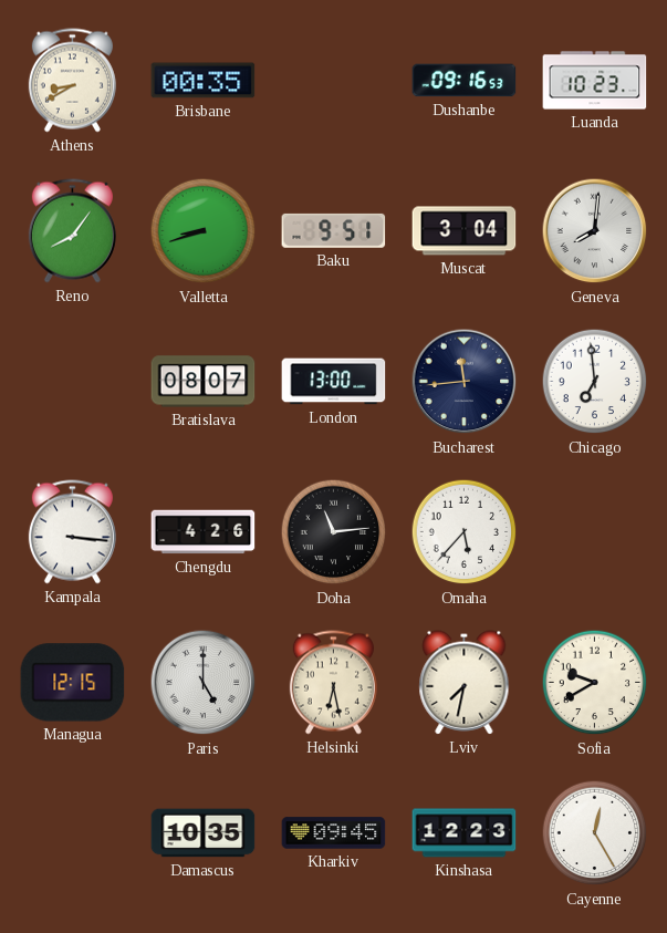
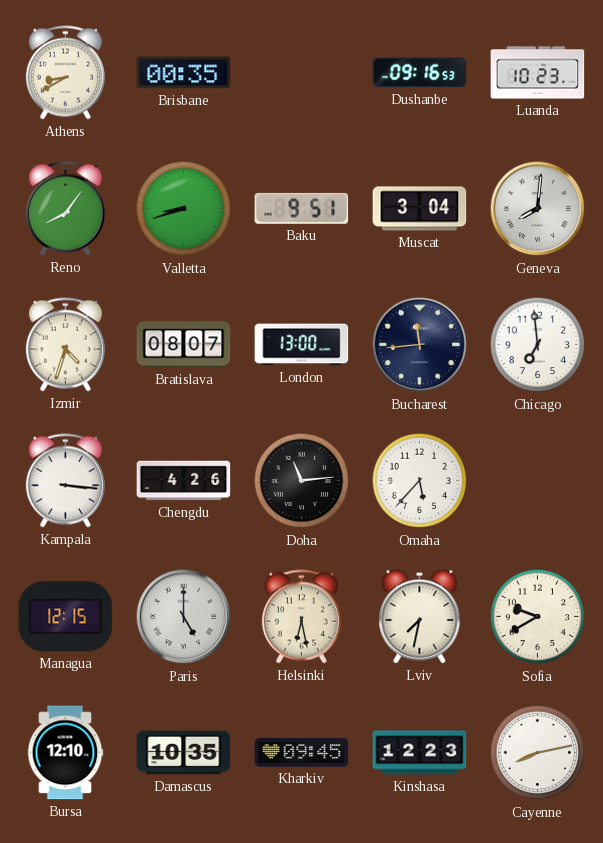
Izmir: none -> 4:33 (65, 345)
Bursa: none -> 12:10 (65, 753)
Cayenne: 12:25 -> 8:13 (538, 753)
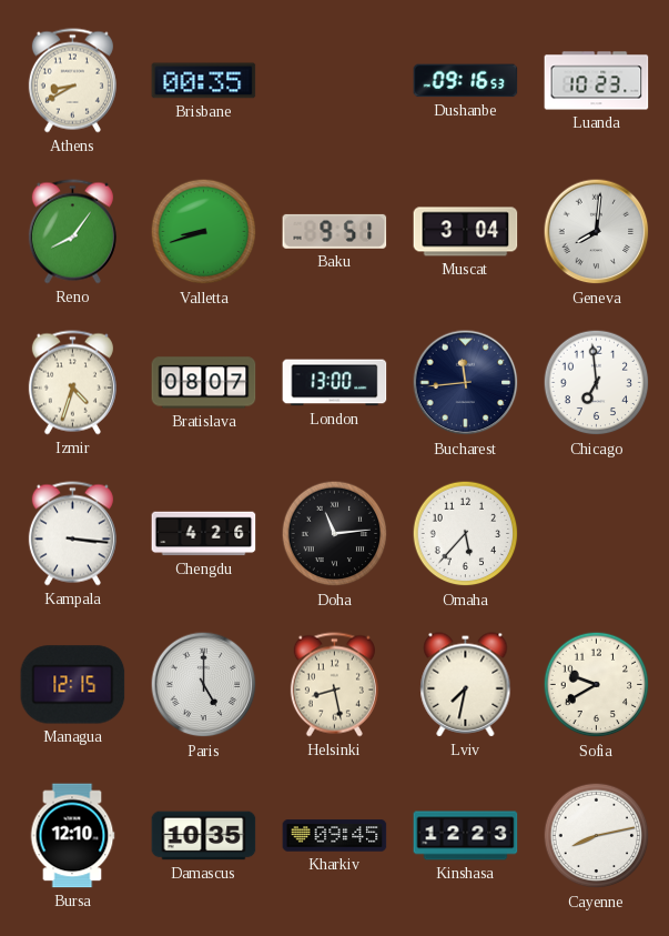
Helsinki: 6:28 -> 8:28 (334, 685)
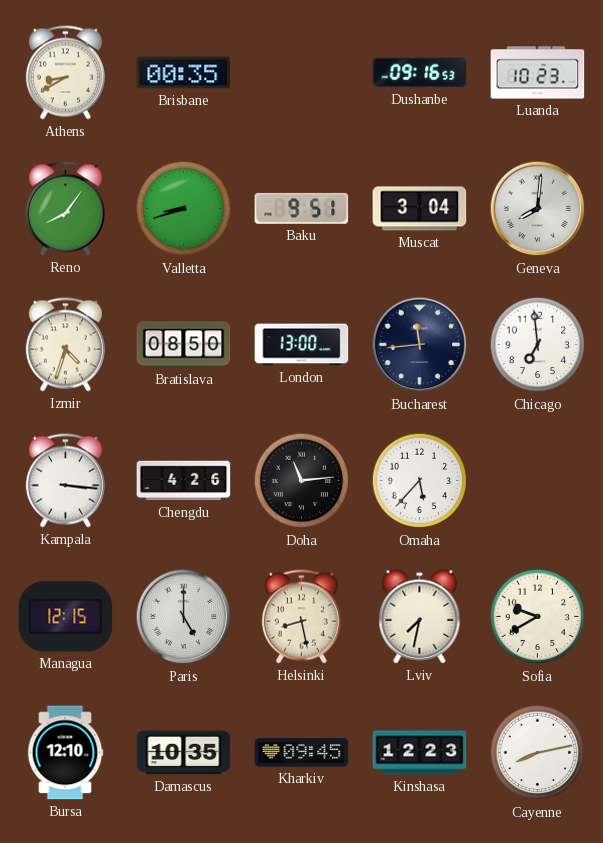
Bratislava: 08:07 -> 08:50 (184, 345)
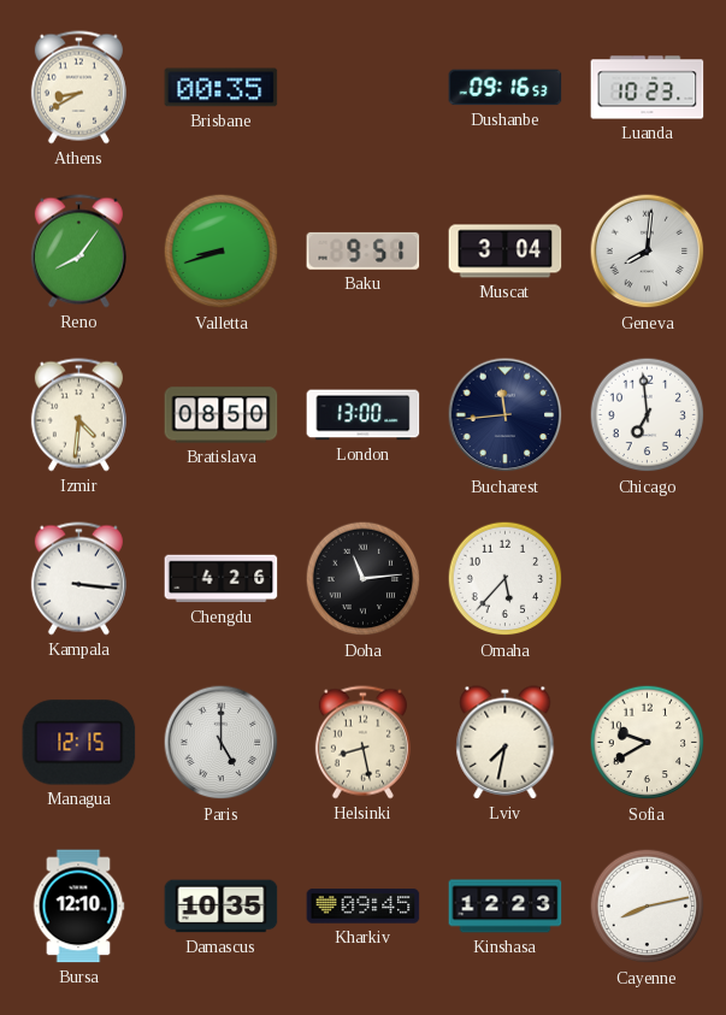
Izmir: 4:33 -> 4:31 (78, 415)
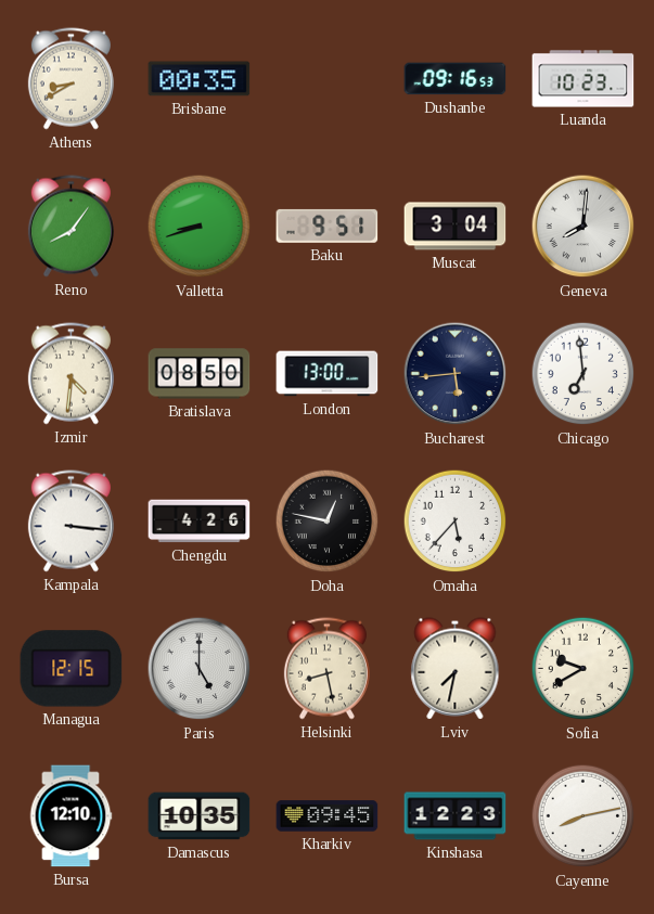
Bucharest: 11:44 -> 5:44 (456, 374)
Doha: 11:14 -> 12:47 (328, 522)
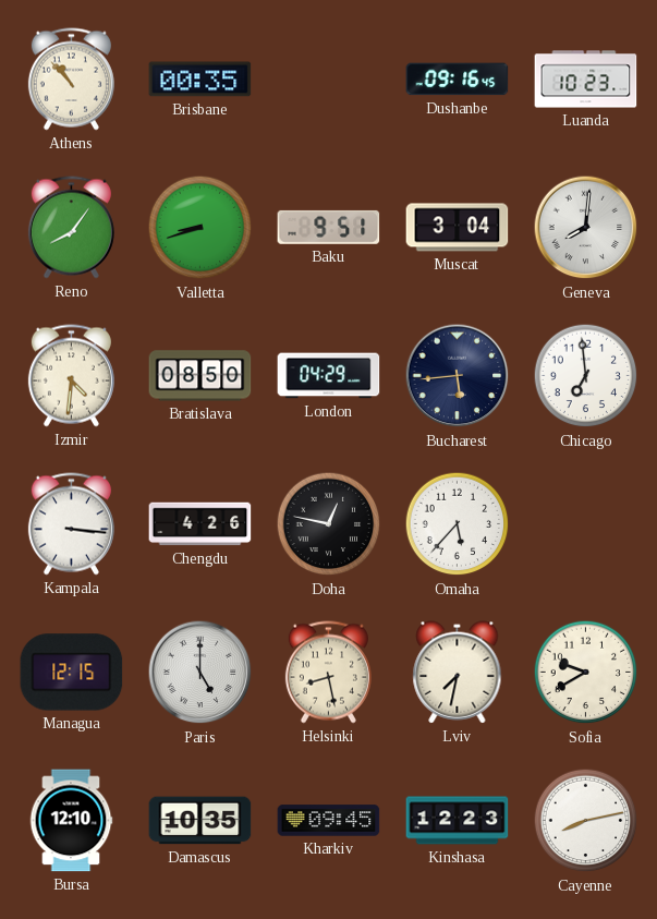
Athens: 8:40 -> 10:53 (71, 80)
Dushanbe: 09:16:53 -> 09:16:45 (458, 80)
London: 13:00 -> 04:29 (329, 376)
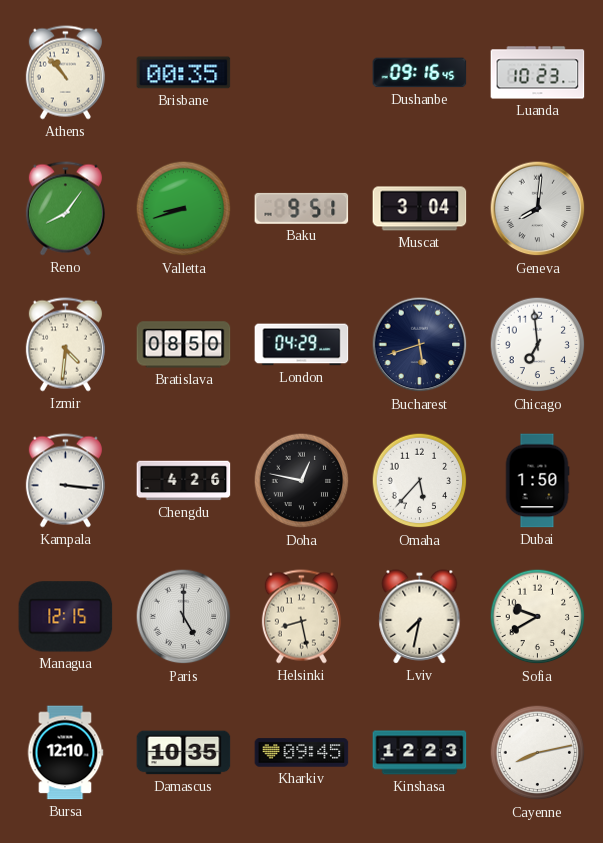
Bucharest: 5:44 -> 5:42 (420, 345)
Dubai: none -> 1:50 (537, 481)
